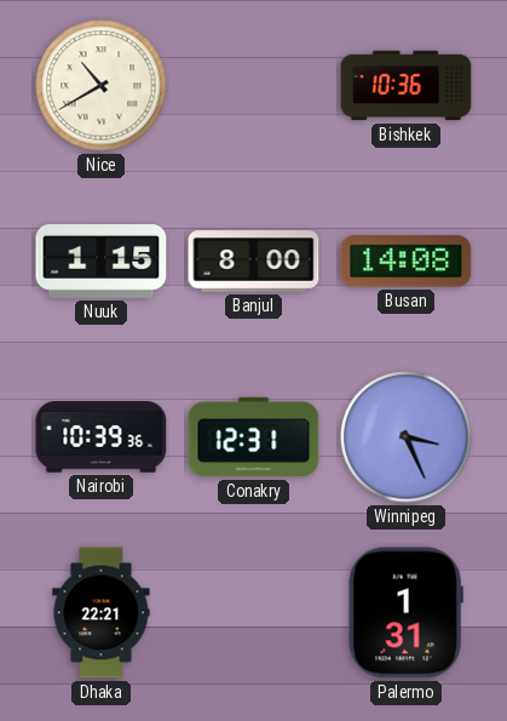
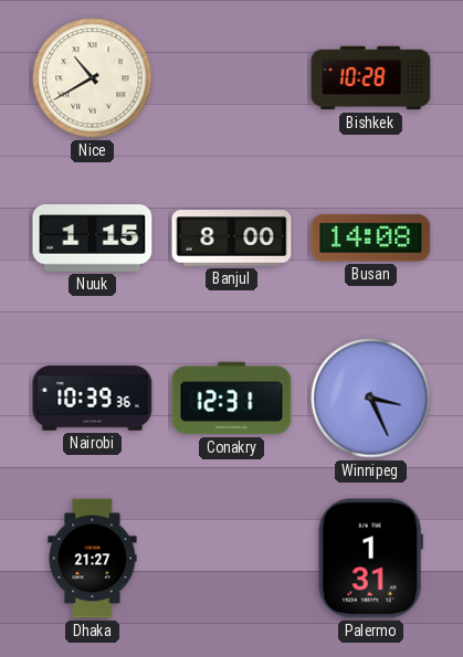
Bishkek: 10:36 -> 10:28 (371, 78)
Dhaka: 22:21 -> 21:27 (93, 559)
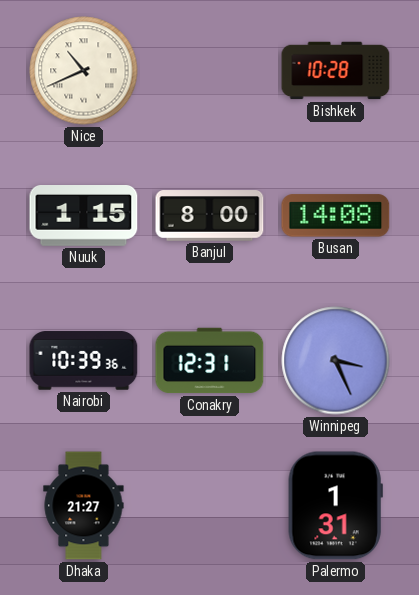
Nice: 10:40 -> 10:41 (84, 71)
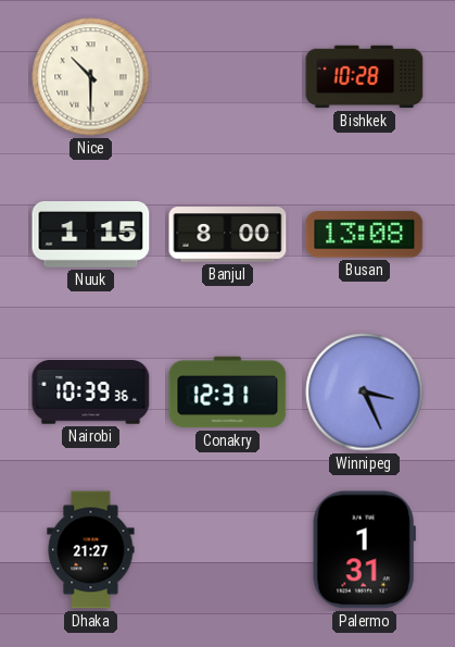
Nice: 10:41 -> 10:30 (91, 77)
Busan: 14:08 -> 13:08 (365, 235)
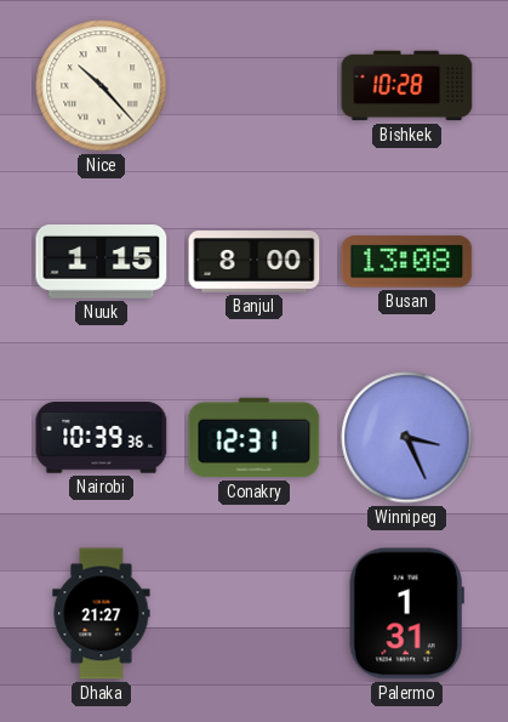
Nice: 10:30 -> 10:23 (102, 86)
